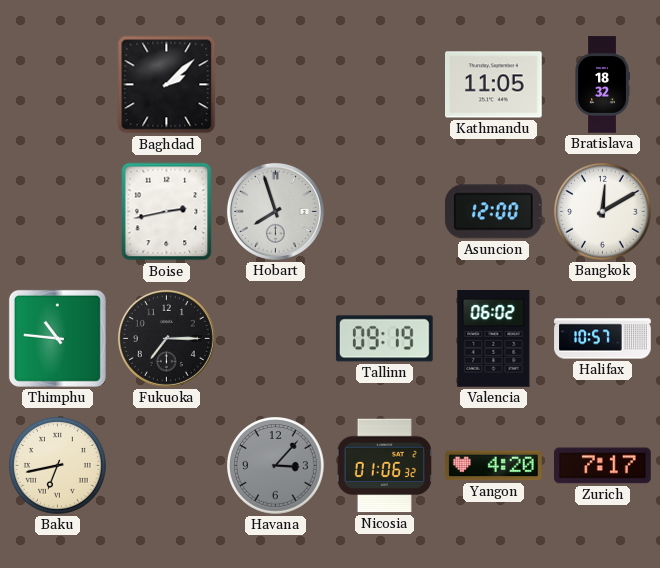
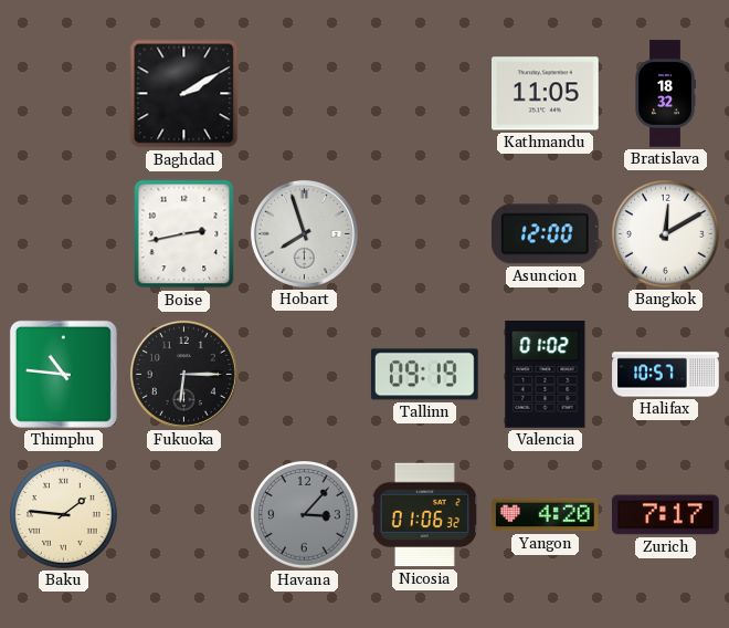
Baghdad: 2:08 -> 2:10 (184, 94)
Fukuoka: 7:15 -> 6:15 (183, 374)
Valencia: 06:02 -> 01:02 (546, 375)
Baku: 6:43 -> 1:46 (64, 515)
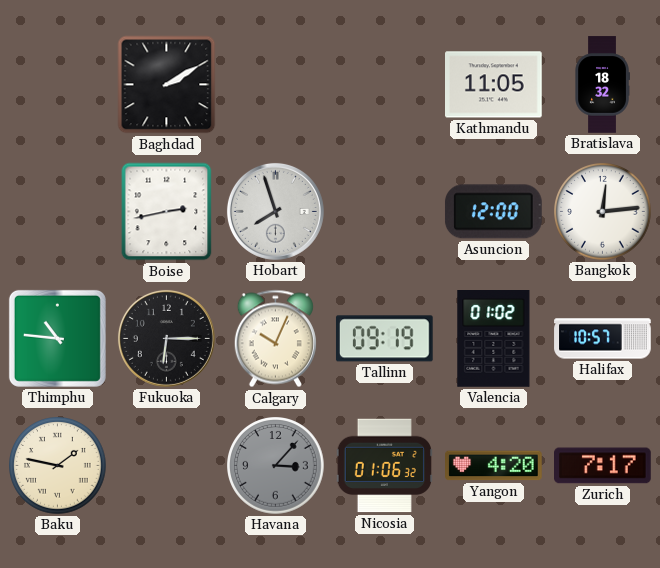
Bangkok: 12:10 -> 12:14 (603, 212)
Calgary: none -> 10:04 (275, 339)
Baku: 1:46 -> 1:47 (58, 466)
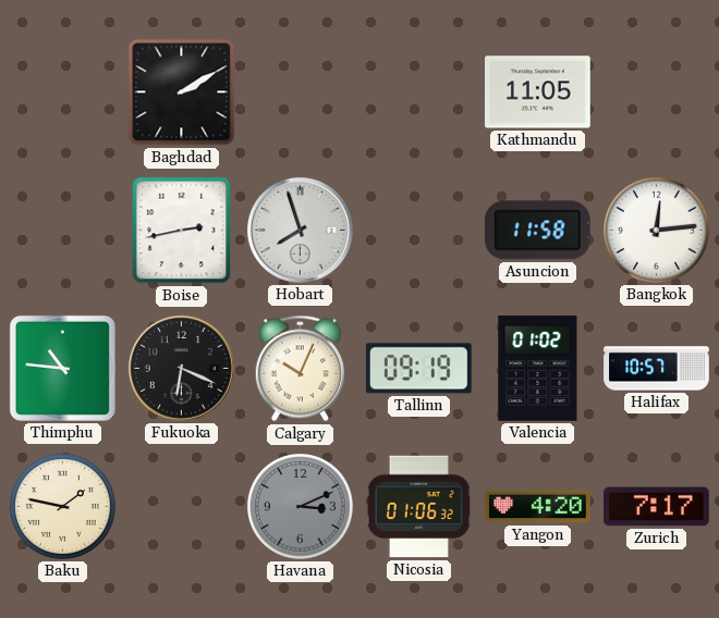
Bratislava: 18:32 -> none (602, 85)
Asuncion: 12:00 -> 11:58 (537, 231)
Fukuoka: 6:15 -> 6:19 (181, 368)
Havana: 3:07 -> 3:11 (301, 507)
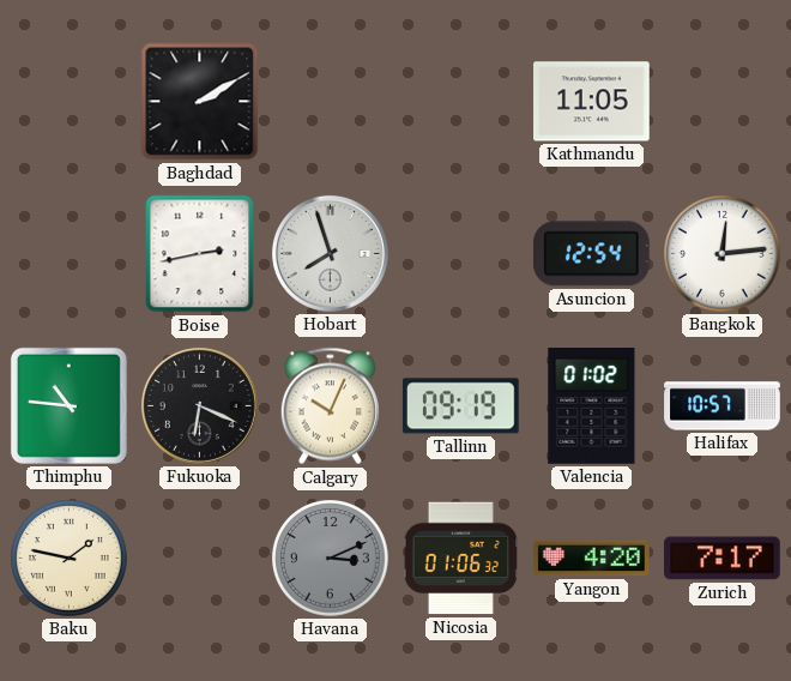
Asuncion: 11:58 -> 12:54 (591, 254)
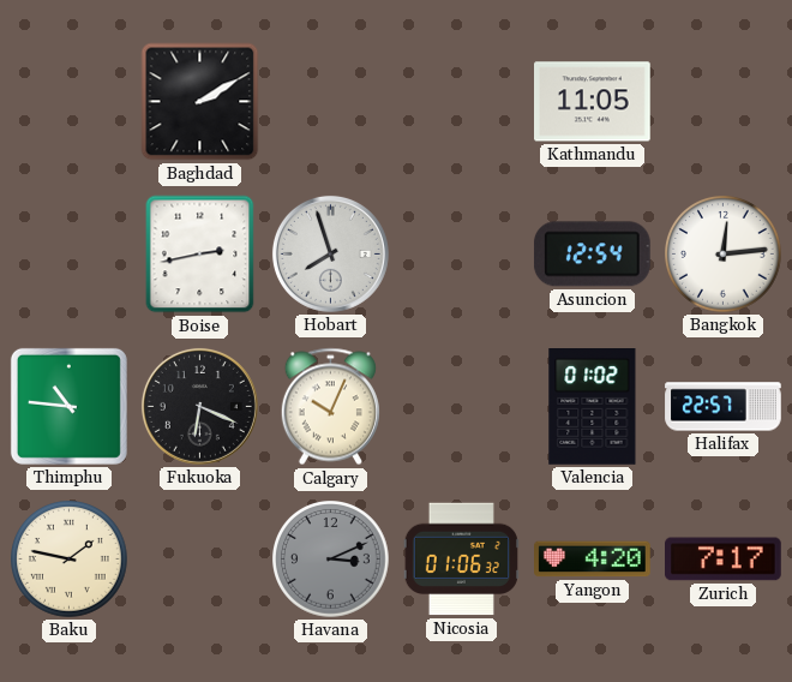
Tallinn: 09:19 -> none (460, 406)
Halifax: 10:57 -> 22:57 (724, 407)
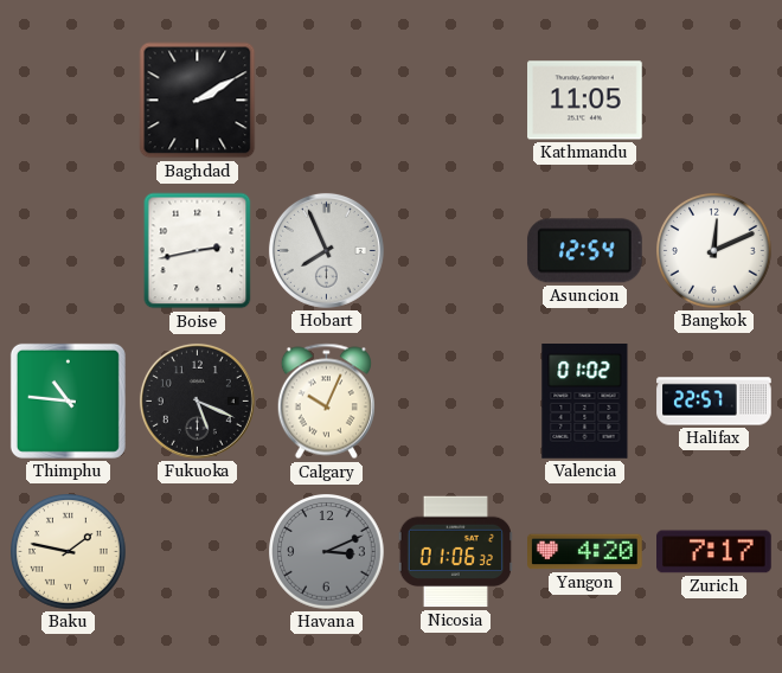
Hobart: 7:57 -> 7:56 (326, 250)
Bangkok: 12:14 -> 12:11 (714, 251)
Fukuoka: 6:19 -> 5:19 (197, 400)
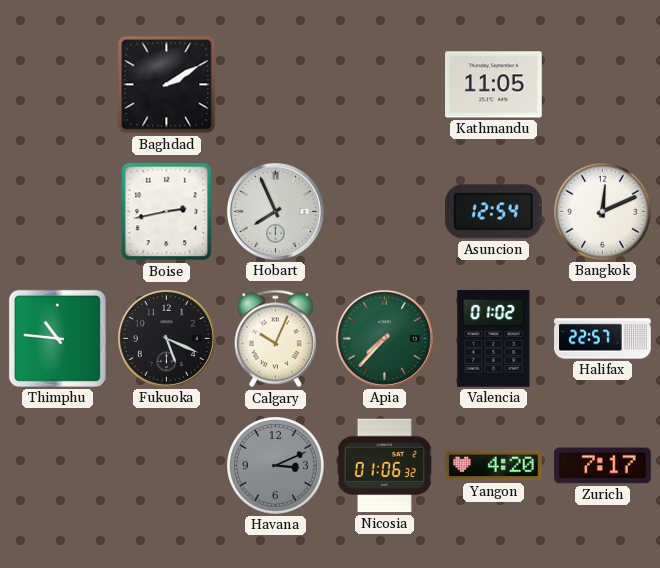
Apia: none -> 7:37 (384, 338)
Baku: 1:47 -> none (69, 552)
